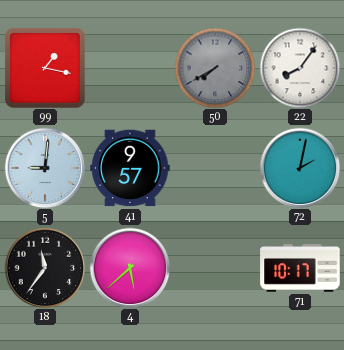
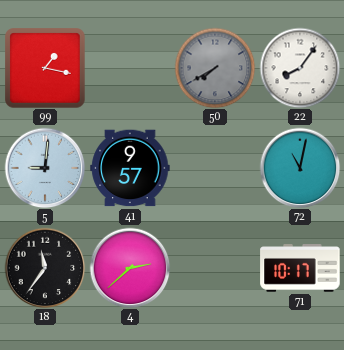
72: 2:02 -> 11:02 (300, 168)
4: 5:38 -> 2:38 (130, 268)
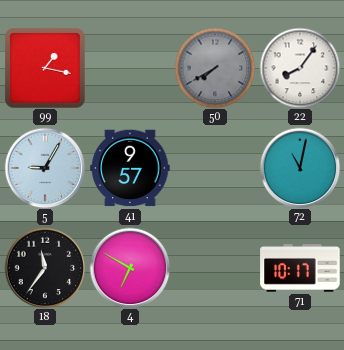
5: 9:01 -> 9:05 (45, 168)
4: 2:38 -> 6:50 (130, 268)
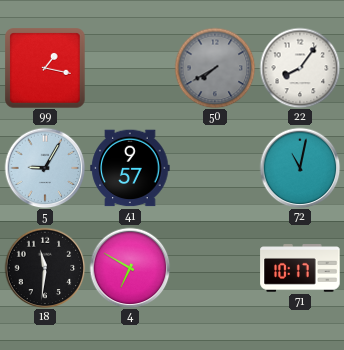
18: 11:36 -> 11:31 (45, 268)
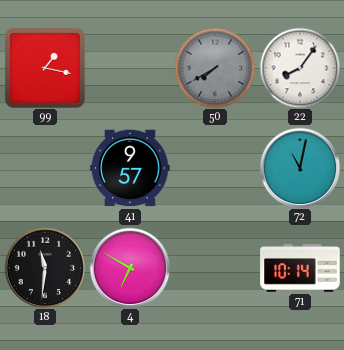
5: 9:05 -> none (45, 168)
71: 10:17 -> 10:14 (300, 269)
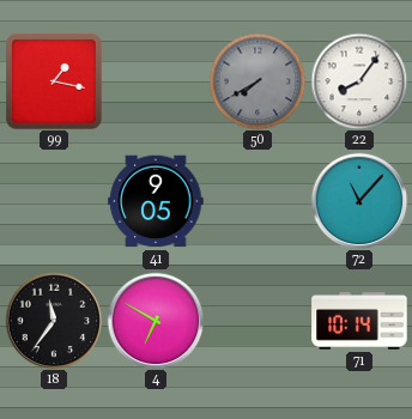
41: 9:57 -> 9:05 (156, 201)
72: 11:02 -> 11:07 (359, 201)
18: 11:31 -> 11:36 (54, 321)
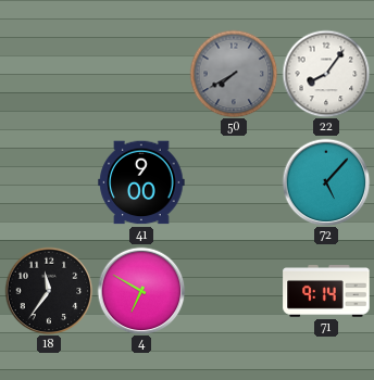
99: 1:17 -> none (54, 81)
41: 9:05 -> 9:00 (141, 182)
72: 11:07 -> 5:07 (326, 182)
71: 10:14 -> 9:14 (326, 292)
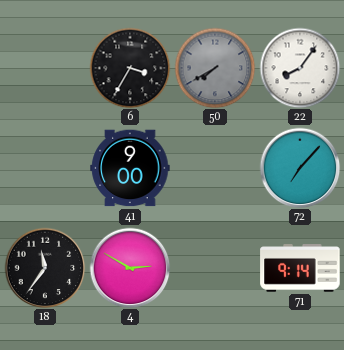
6: none -> 3:35 (130, 68)
72: 5:07 -> 7:07 (300, 168)
4: 6:50 -> 2:50 (130, 268)
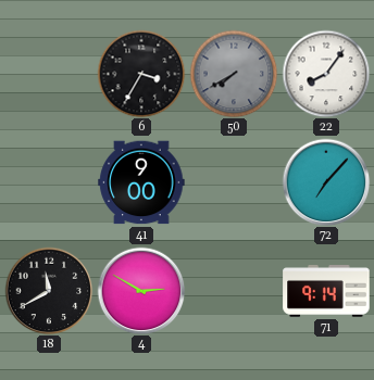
18: 11:36 -> 11:40 (49, 291)
